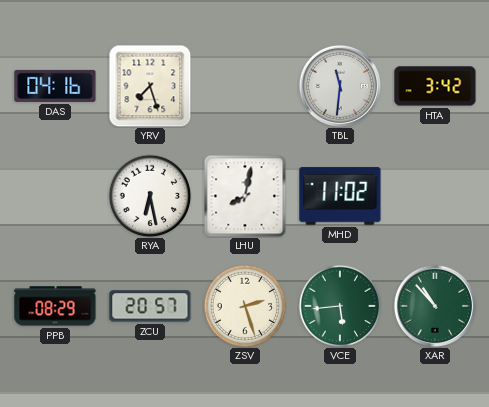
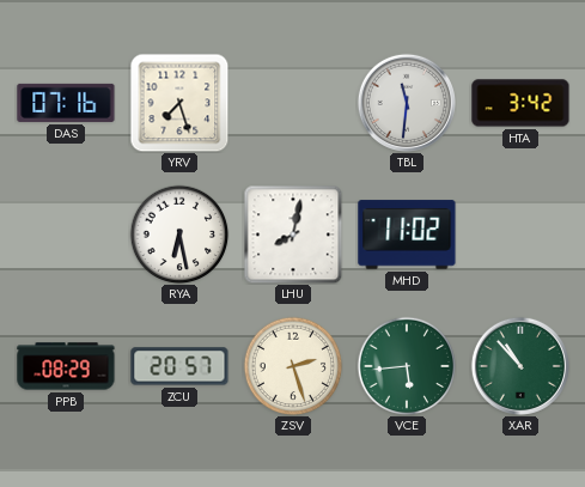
DAS: 04:16 -> 07:16 (66, 103)
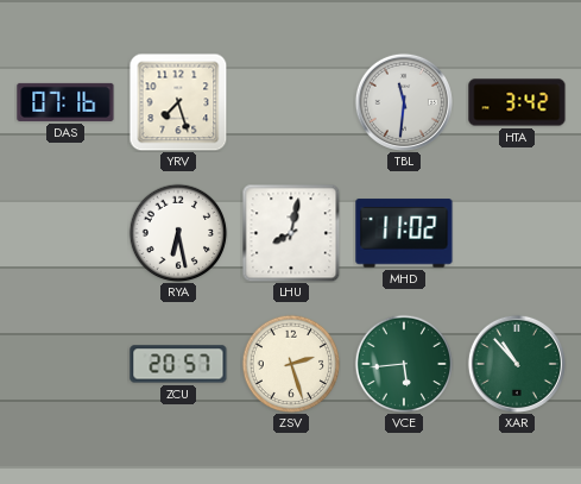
PPB: 08:29 -> none (66, 366)
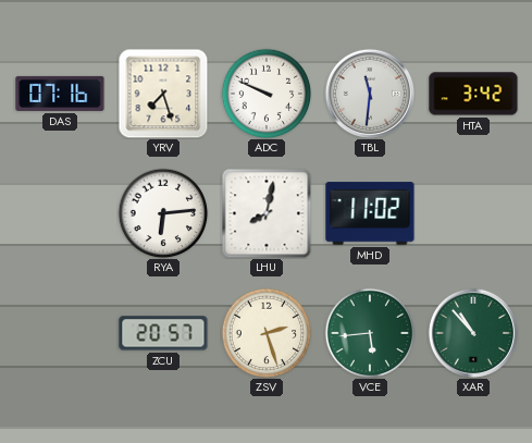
ADC: none -> 9:49 (267, 94)
RYA: 6:28 -> 6:14 (163, 213)
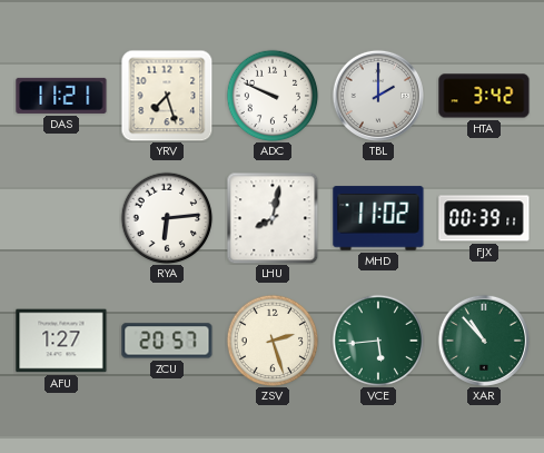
DAS: 07:16 -> 11:21 (61, 96)
TBL: 11:31 -> 2:00 (378, 96)
FJX: none -> 00:39 (484, 218)
AFU: none -> 1:27 (61, 341)
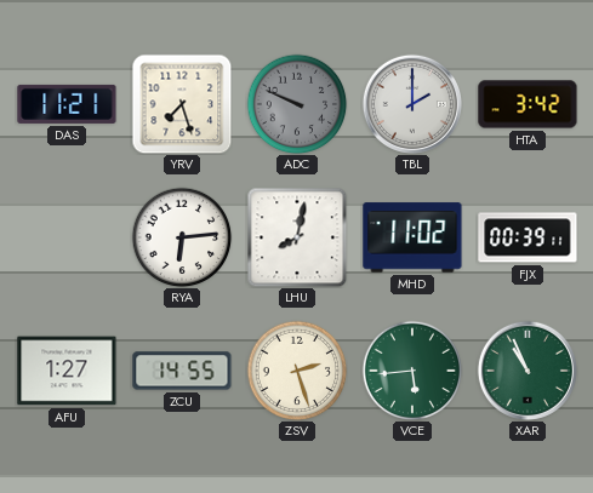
ADC dial: white -> grey (297, 104)
ZCU: 20:57 -> 14:55 (182, 371)
XAR: 10:53 -> 10:56 (528, 371)
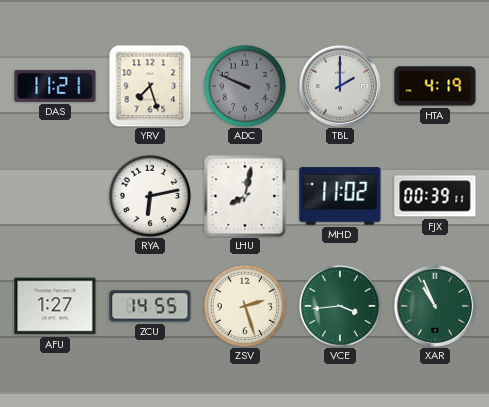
HTA: 3:42 -> 4:19 (435, 86)
RYA: 6:14 -> 6:13 (150, 196)
VCE: 5:44 -> 3:44 (340, 306)
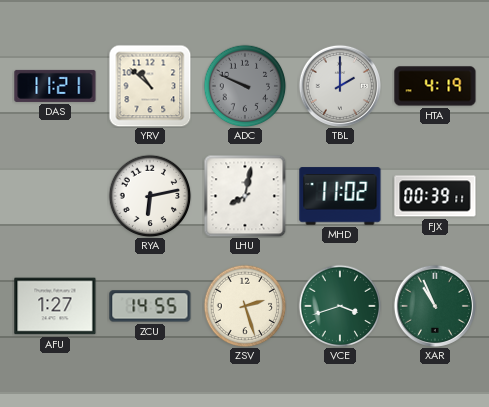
YRV: 7:27 -> 10:52 (150, 86)
VCE: 3:44 -> 3:42 (340, 306)
